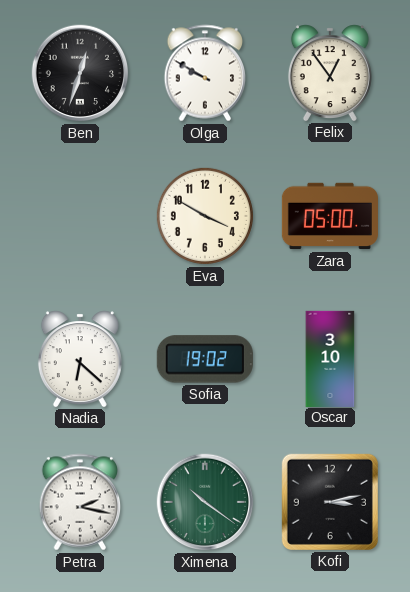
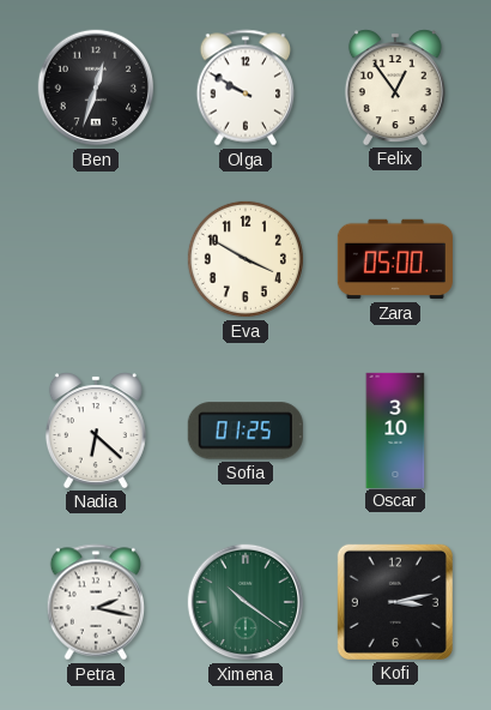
Sofia: 19:02 -> 01:25 (245, 431)
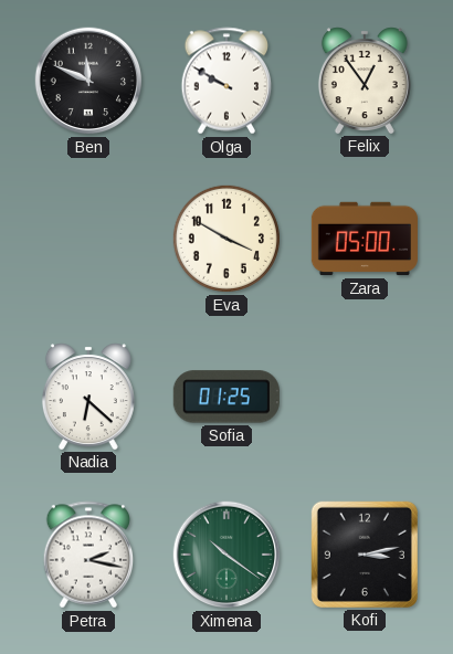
Ben: 12:33 -> 11:49 (88, 81)
Oscar: 3:10 -> none (395, 429)
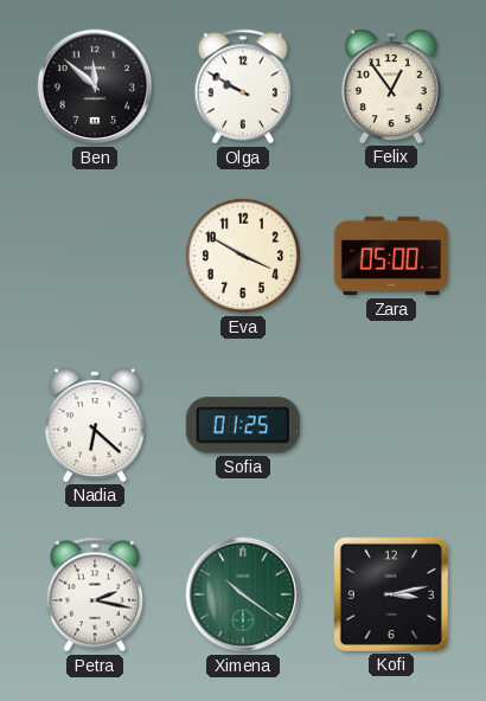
Ben: 11:49 -> 11:52 (95, 86)
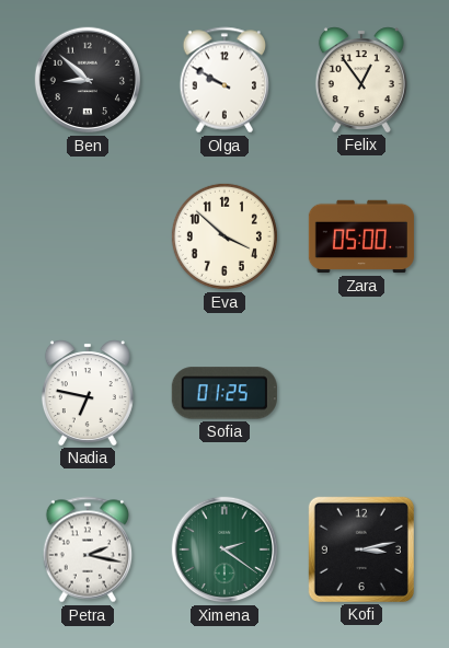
Ben: 11:52 -> 8:52 (88, 80)
Eva: 3:50 -> 3:52 (225, 236)
Nadia: 6:22 -> 6:47 (88, 393)
Ximena: 10:21 -> 2:21 (225, 549)
